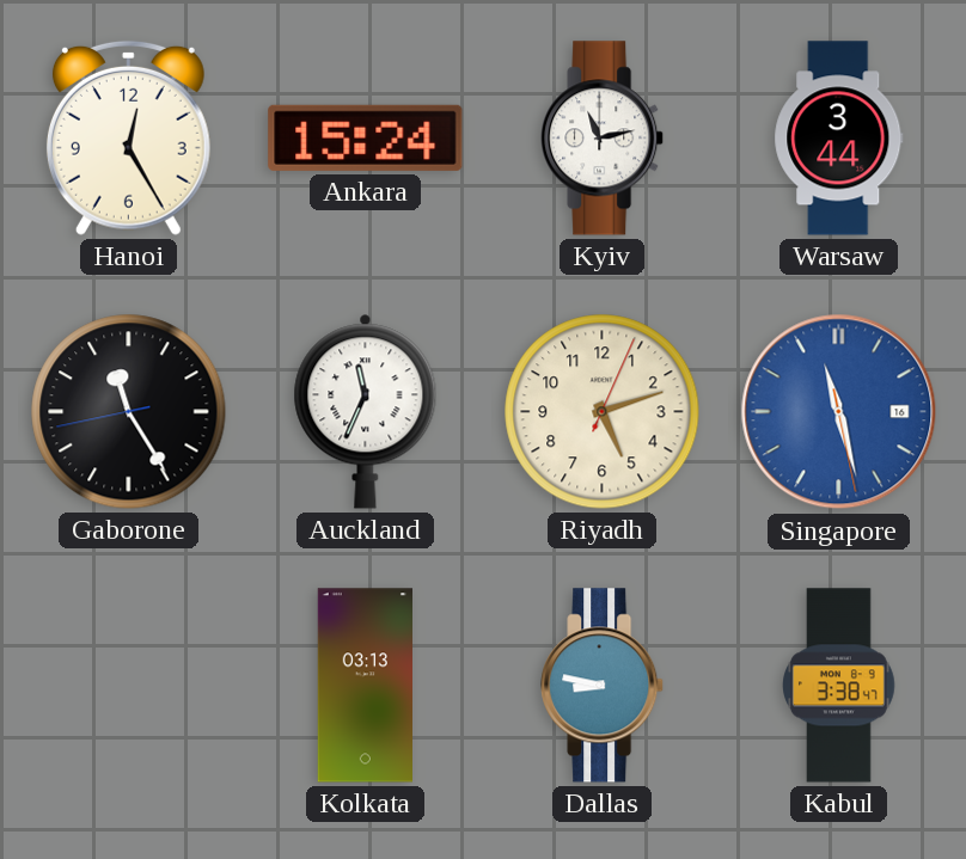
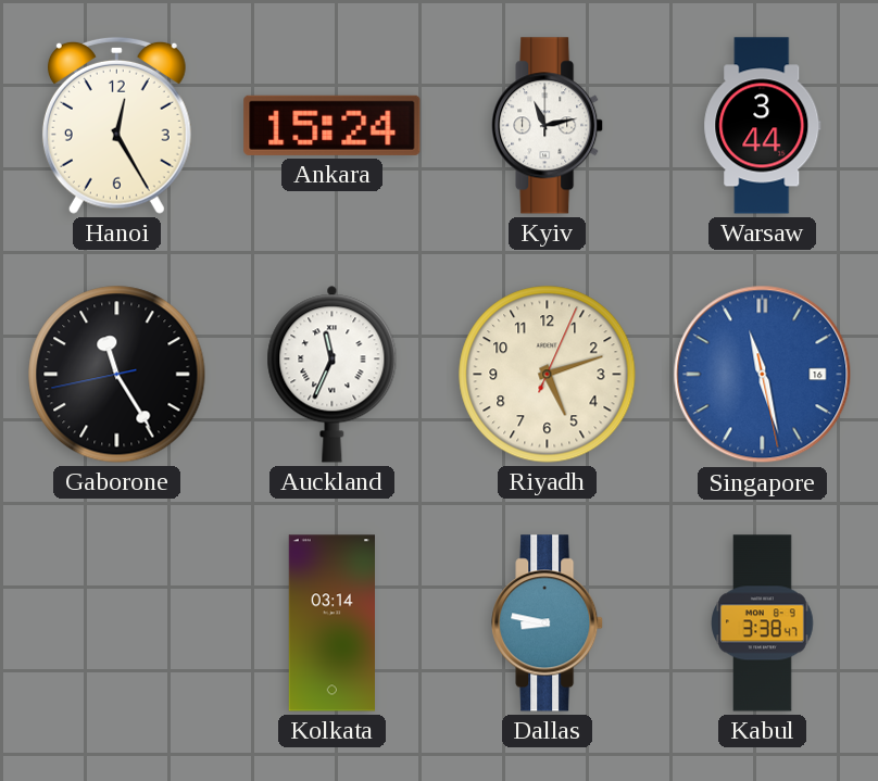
Kolkata: 03:13 -> 03:14 (331, 623)
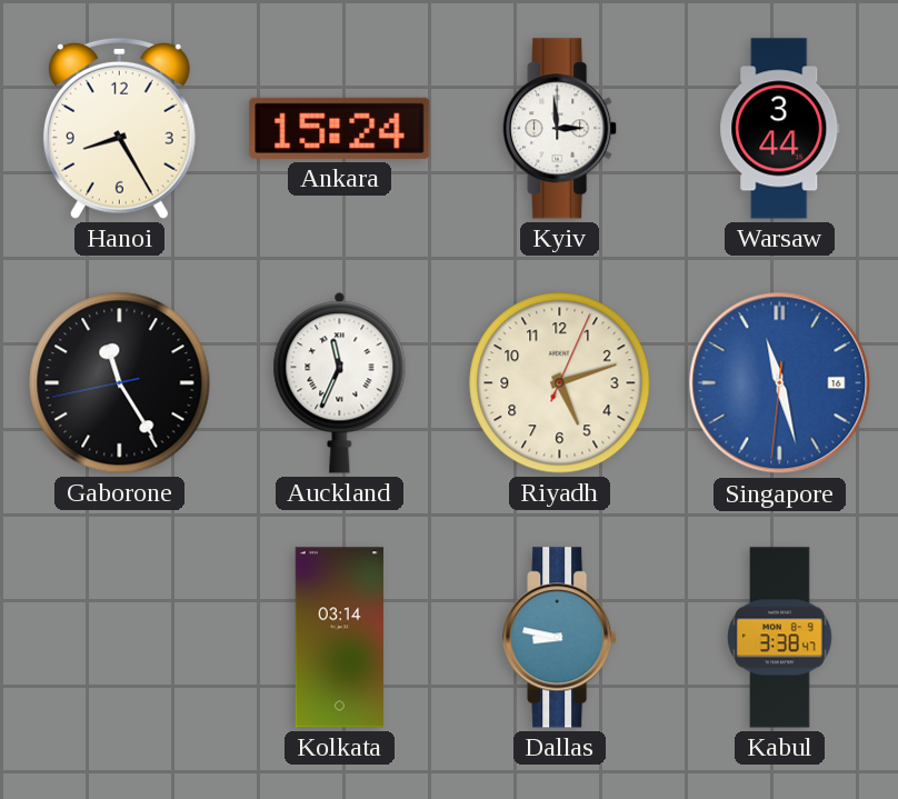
Hanoi: 12:25 -> 8:25 (119, 128)
Kyiv: 11:13 -> 2:59 (560, 129)
Singapore: 11:27:28 -> 11:27:31 (780, 383)
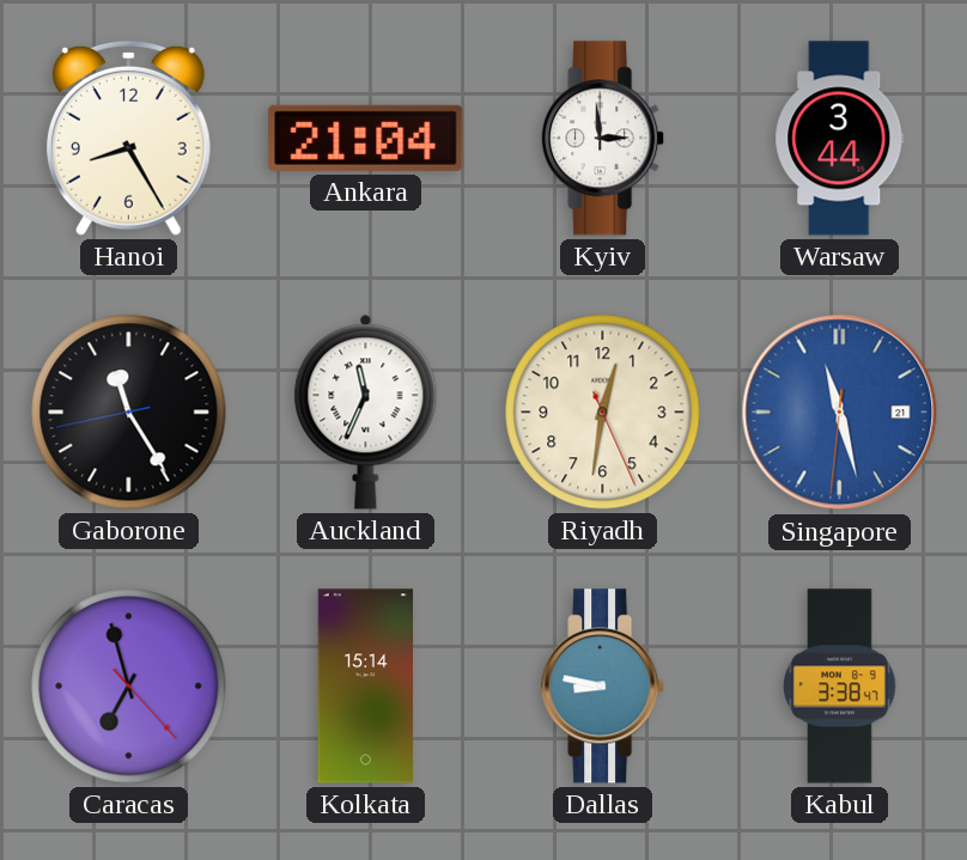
Ankara: 15:24 -> 21:04 (366, 138)
Riyadh: 5:12 -> 12:31 (603, 413)
Singapore date: 16 -> 21 (840, 413)
Caracas: none -> 6:57 (129, 687)
Kolkata: 03:14 -> 15:14 (365, 687)
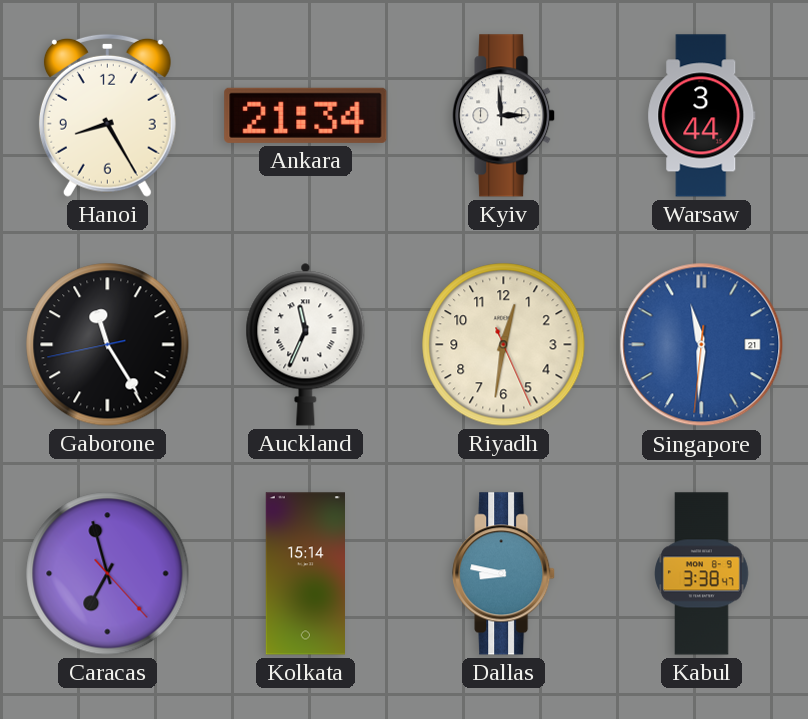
Ankara: 21:04 -> 21:34 (306, 115)
Singapore: 11:27 -> 11:30 (702, 345)
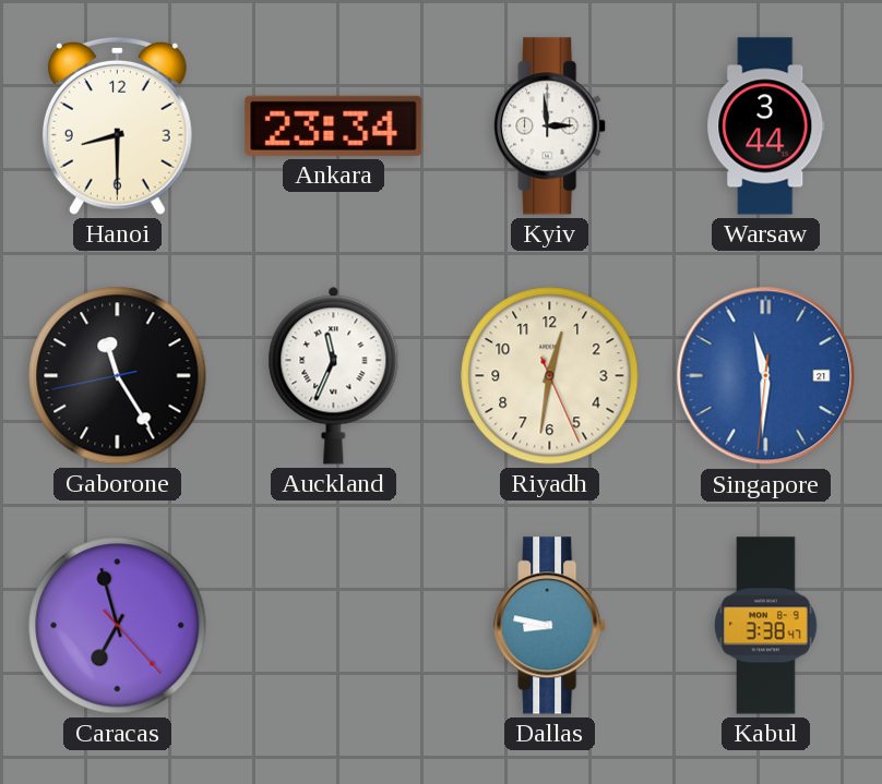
Hanoi: 8:25 -> 8:30 (117, 125)
Ankara: 21:34 -> 23:34 (334, 125)
Kolkata: 15:14 -> none (305, 574)
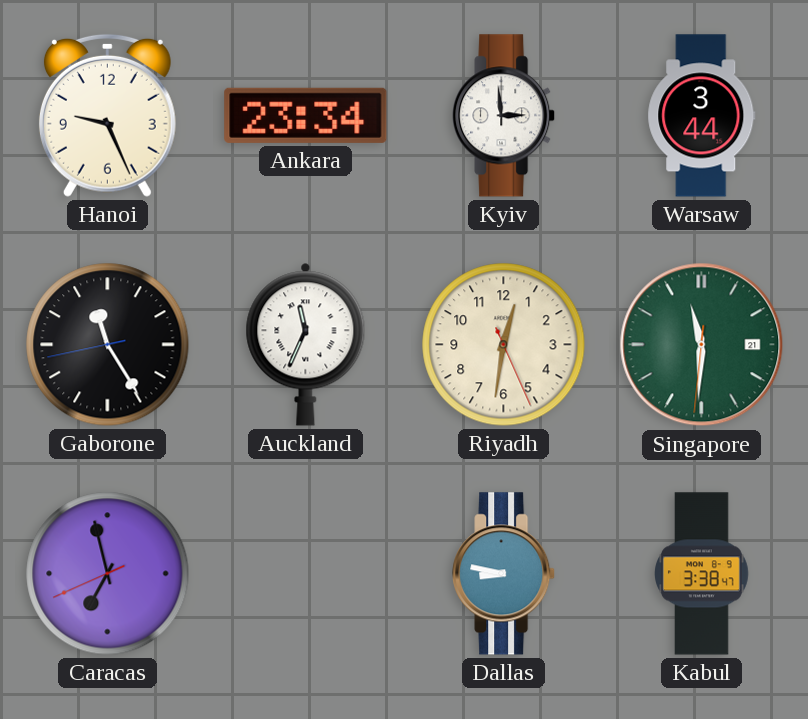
Hanoi: 8:30 -> 9:26 (107, 115)
Singapore dial: blue -> green (702, 345)
Caracas: 6:57:23 -> 6:57:41 (108, 574)
